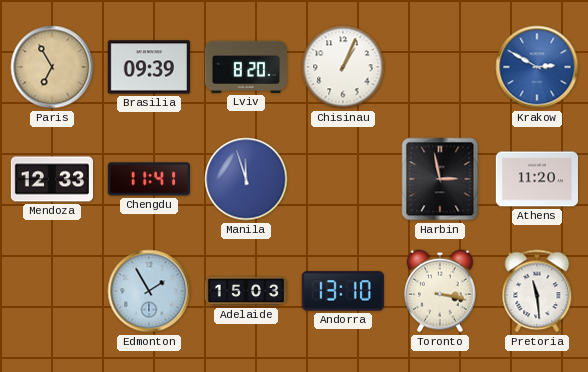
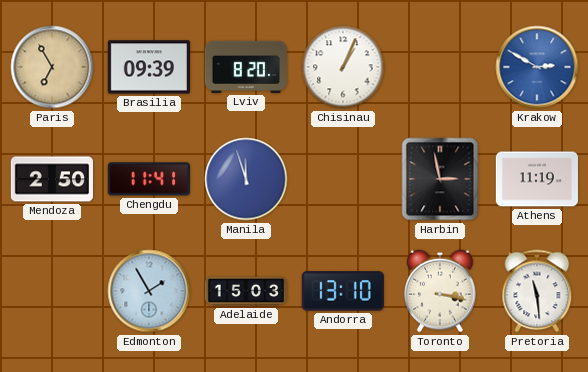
Mendoza: 12:33 -> 2:50 (51, 179)
Athens: 11:20 -> 11:19 (536, 179)
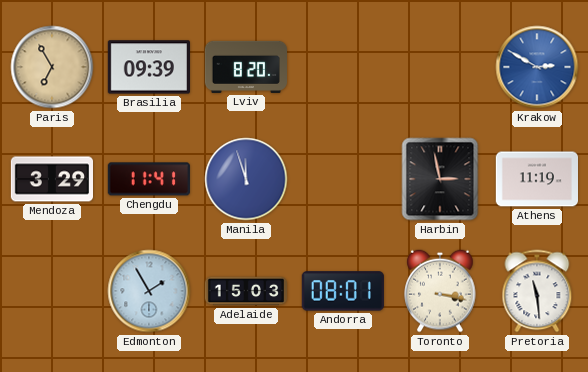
Chisinau: 1:04 -> none (343, 67)
Mendoza: 2:50 -> 3:29 (51, 179)
Andorra: 13:10 -> 08:01 (343, 291)
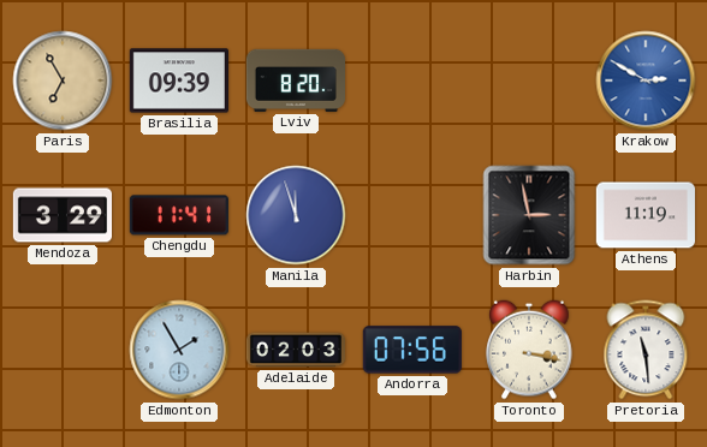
Adelaide: 15:03 -> 02:03 (296, 350)
Andorra: 08:01 -> 07:56 (412, 350)
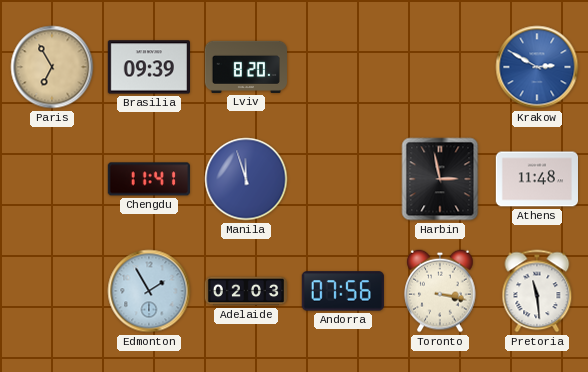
Mendoza: 3:29 -> none (61, 215)
Athens: 11:19 -> 11:48 (536, 179)
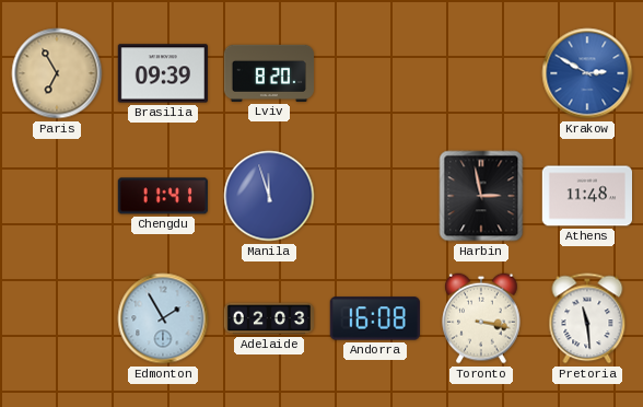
Andorra: 07:56 -> 16:08 (375, 318)
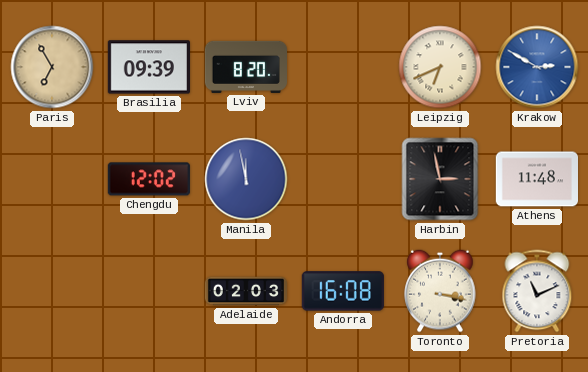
Leipzig: none -> 6:41 (440, 67)
Chengdu: 11:41 -> 12:02 (149, 179)
Manila: 11:57 -> 11:58 (246, 179)
Edmonton: 1:55 -> none (163, 318)
Pretoria: 11:29 -> 11:11 (537, 291)
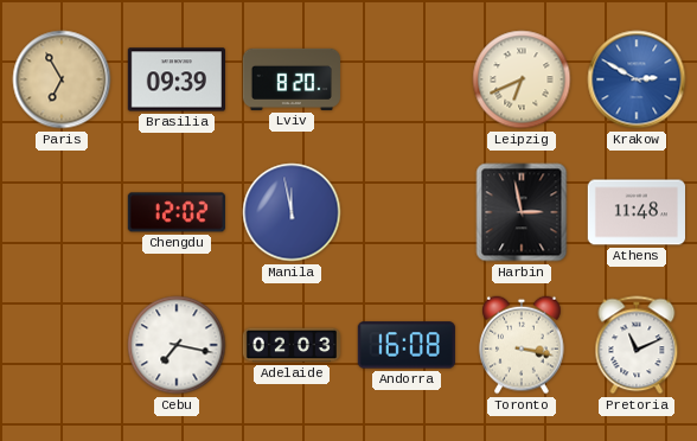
Cebu: none -> 7:17 (177, 345)
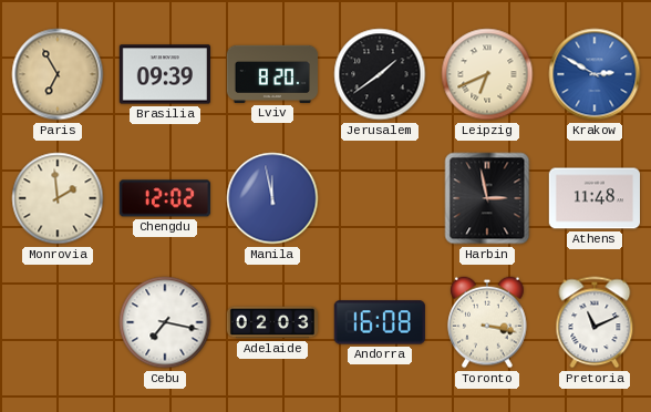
Jerusalem: none -> 1:39 (380, 74)
Monrovia: none -> 1:59 (58, 198)
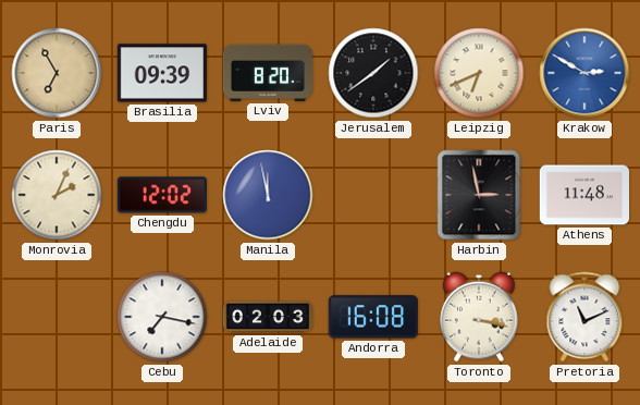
Monrovia: 1:59 -> 2:04 (57, 195)
